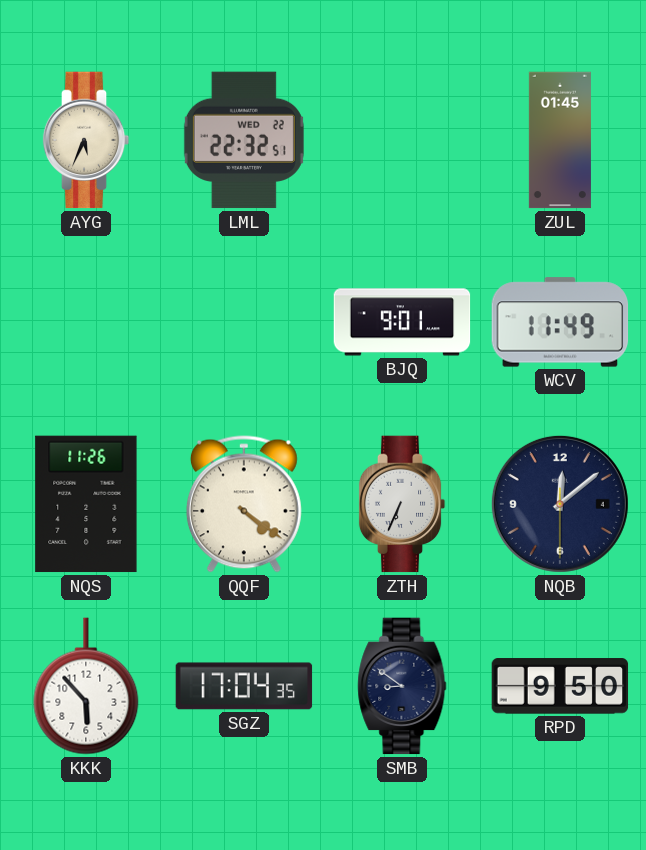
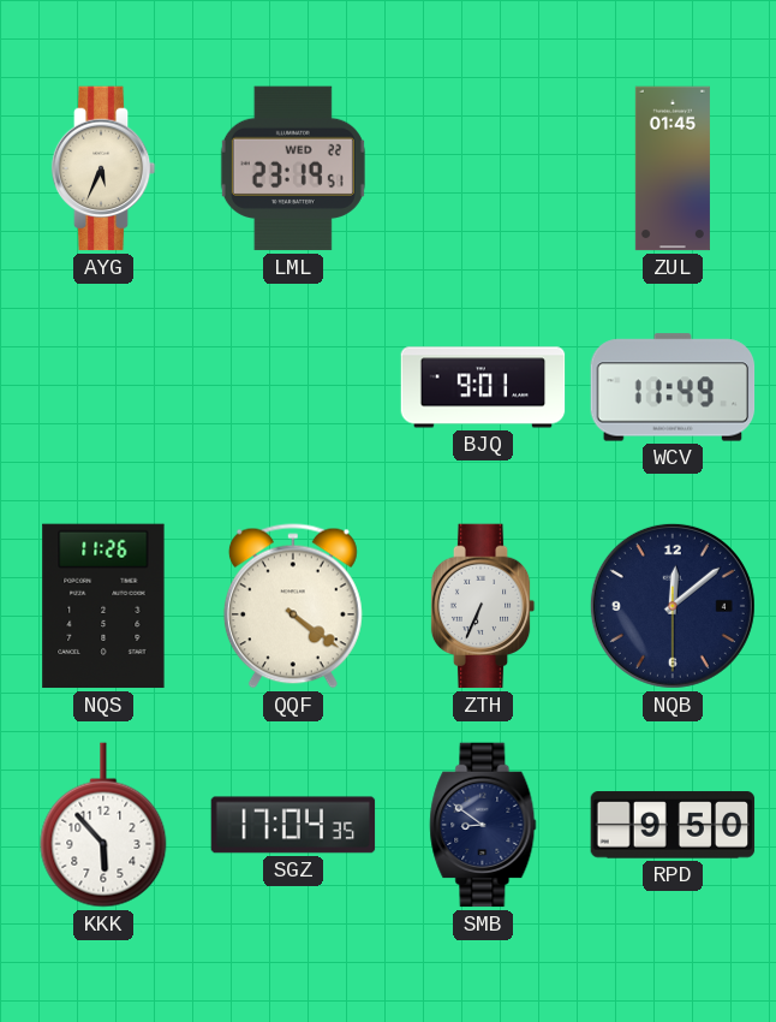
LML: 22:32 -> 23:19 (293, 168)
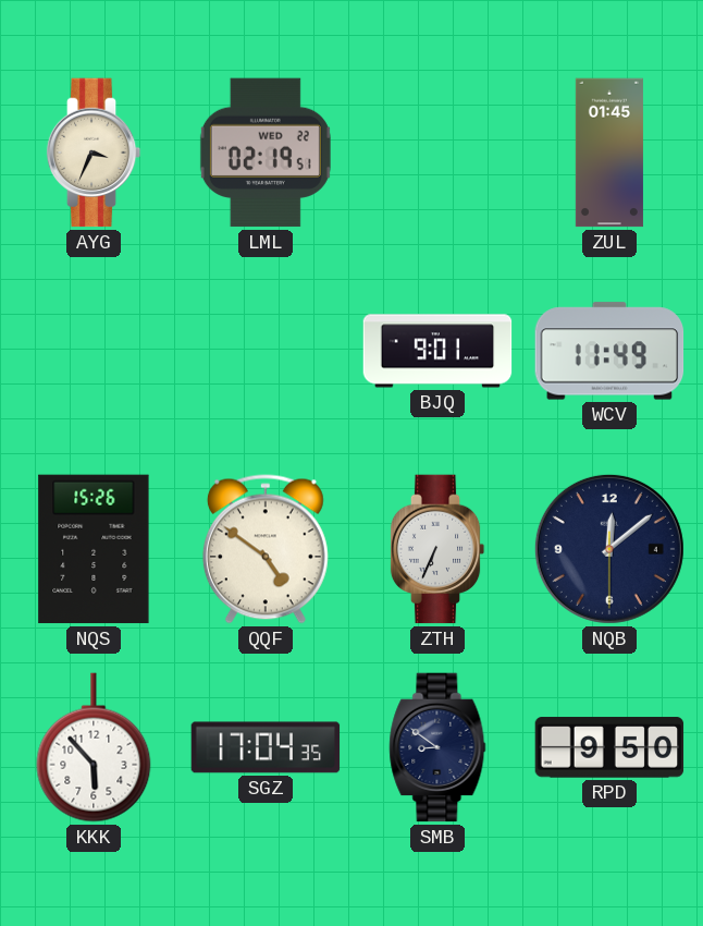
AYG: 5:34 -> 3:34 (94, 153)
LML: 23:19 -> 02:19 (266, 153)
NQS: 11:26 -> 15:26 (94, 549)
QQF: 4:21 -> 4:51 (266, 549)
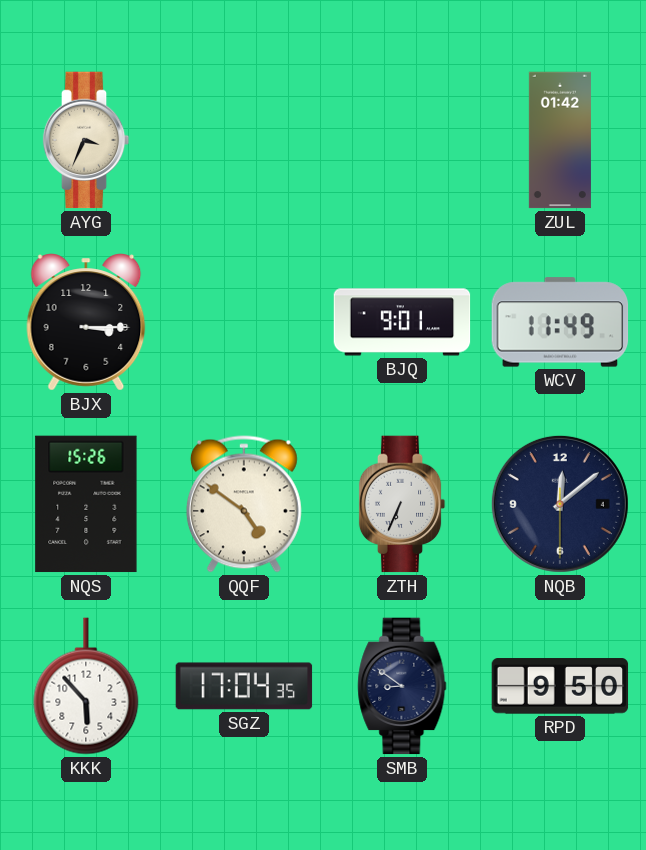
LML: 02:19 -> none (266, 153)
ZUL: 01:45 -> 01:42 (560, 140)
BJX: none -> 3:15 (86, 322)
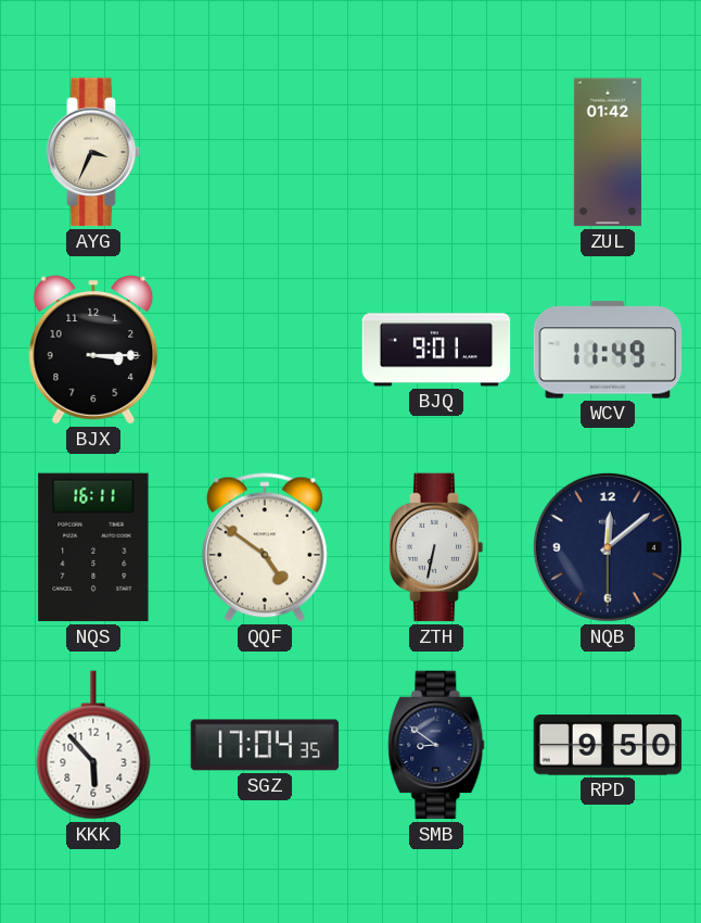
NQS: 15:26 -> 16:11 (93, 547)
ZTH: 6:34 -> 6:32 (436, 547)
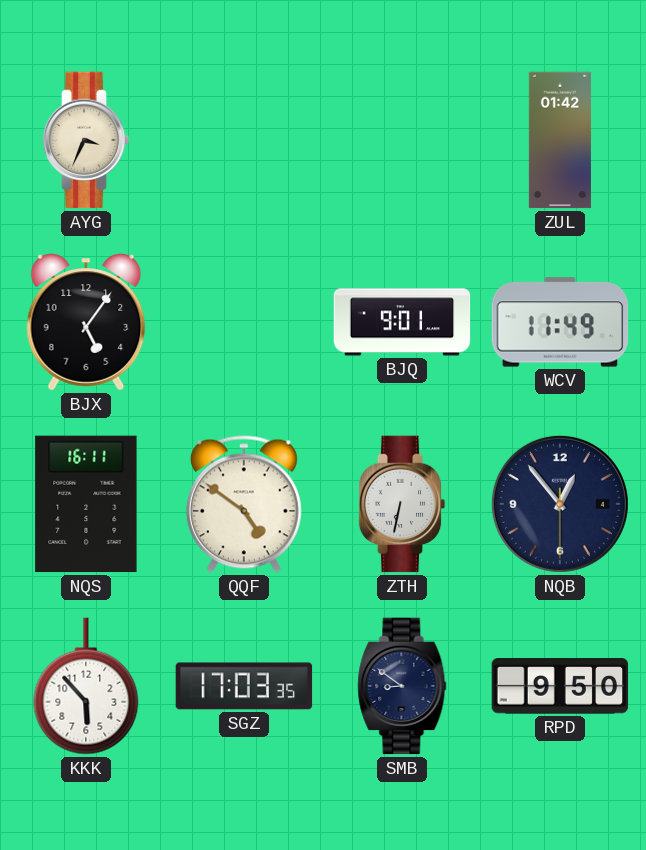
BJX: 3:15 -> 5:06 (86, 322)
NQB: 12:08 -> 12:53 (560, 504)
SGZ: 17:04 -> 17:03 (244, 686)
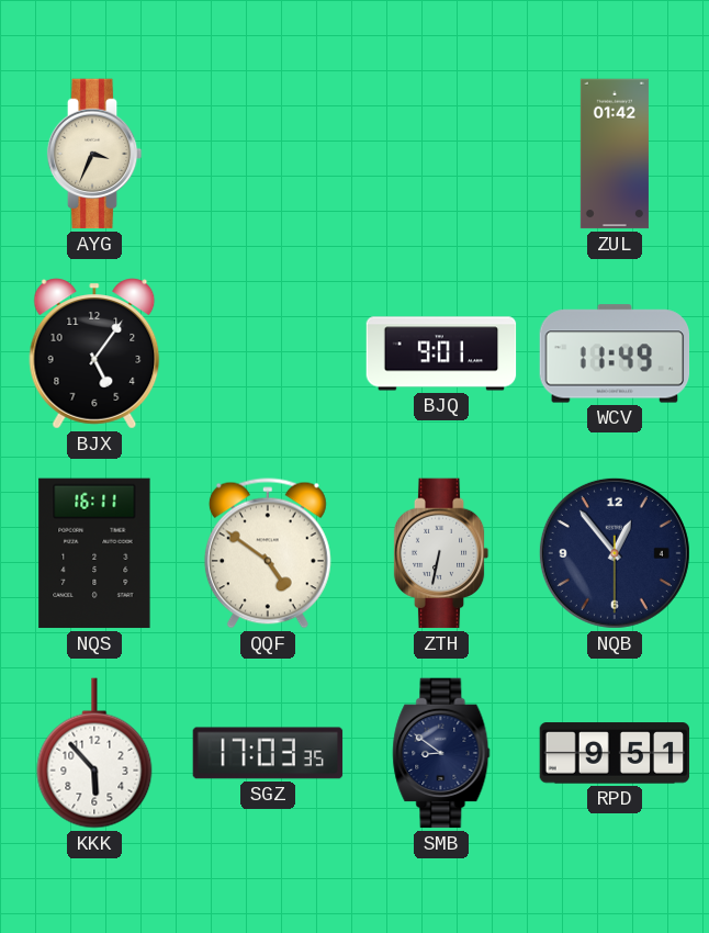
RPD: 9:50 -> 9:51 (615, 753)
